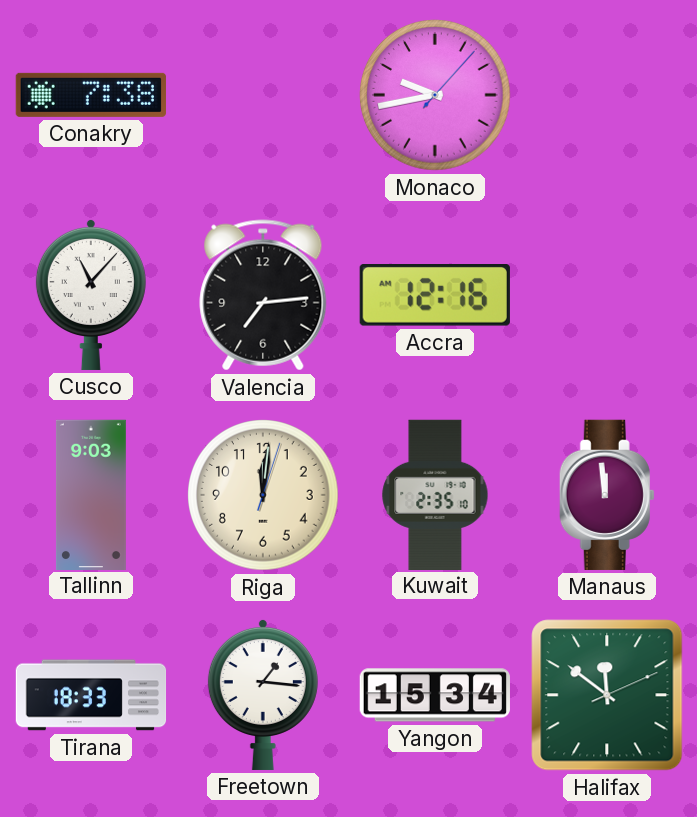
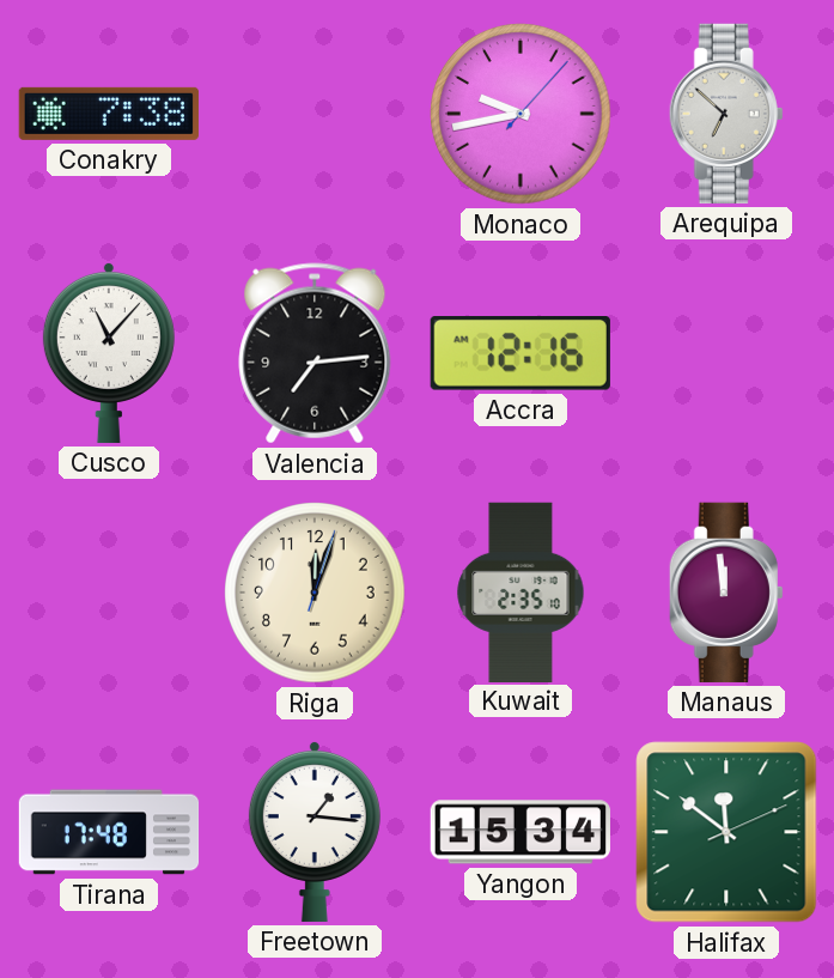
Arequipa: none -> 6:52 (726, 114)
Tallinn: 9:03 -> none (91, 494)
Riga: 12:01 -> 12:03 (315, 593)
Tirana: 18:33 -> 17:48 (109, 832)
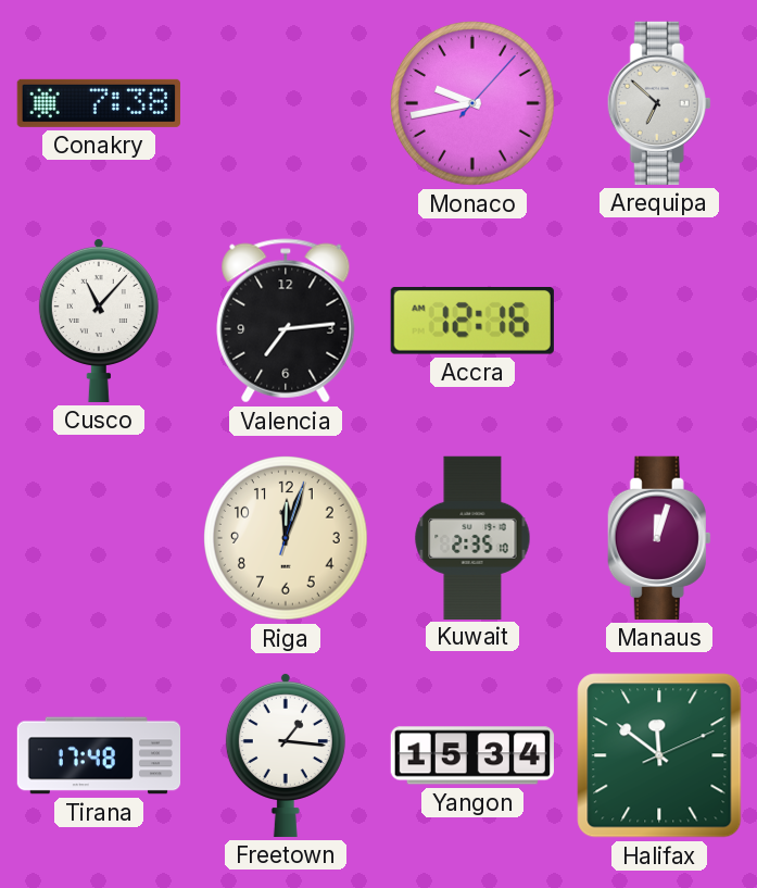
Manaus: 11:59 -> 12:03 (659, 538)
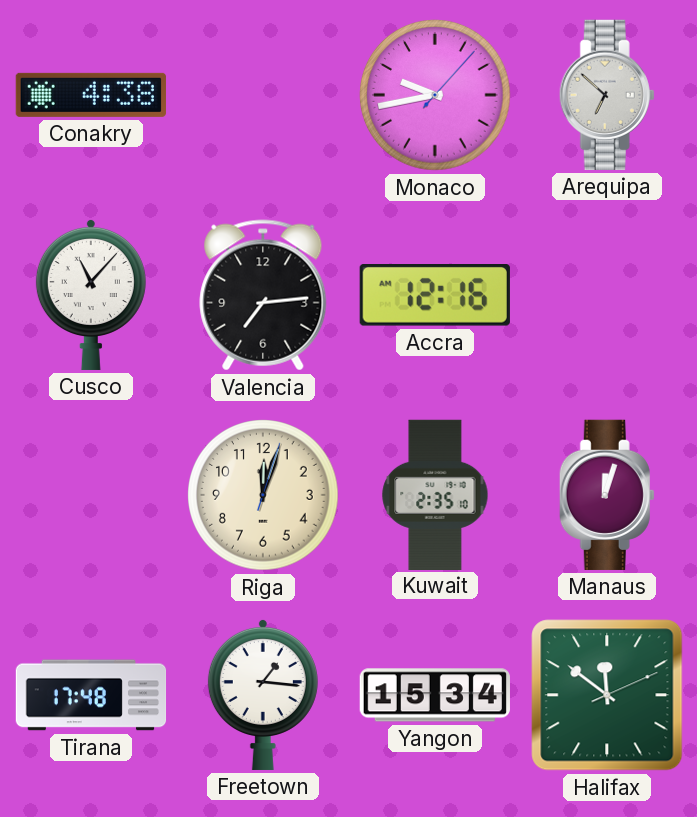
Conakry: 7:38 -> 4:38 (91, 95)
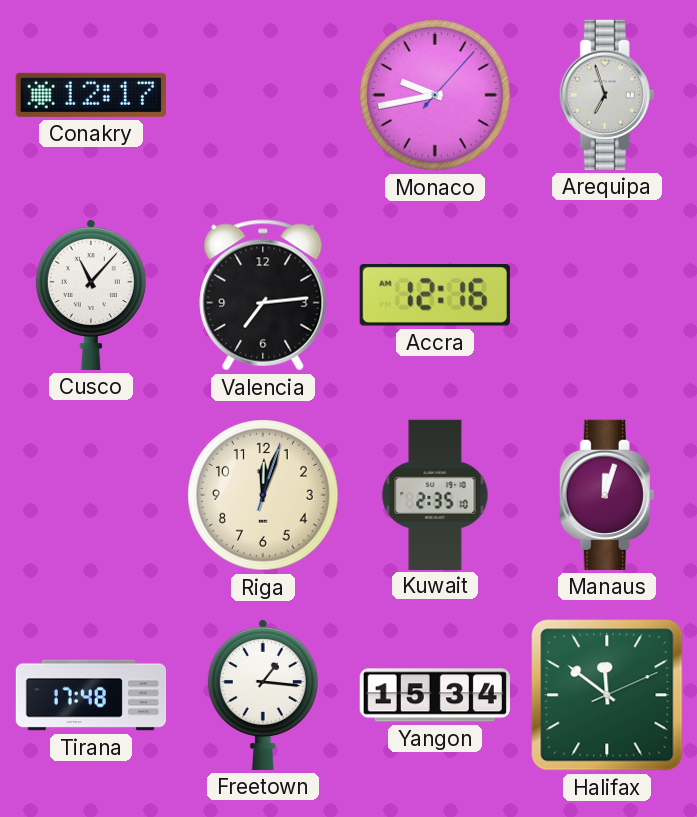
Conakry: 4:38 -> 12:17 (91, 95)
Arequipa: 6:52 -> 6:57 (607, 95)
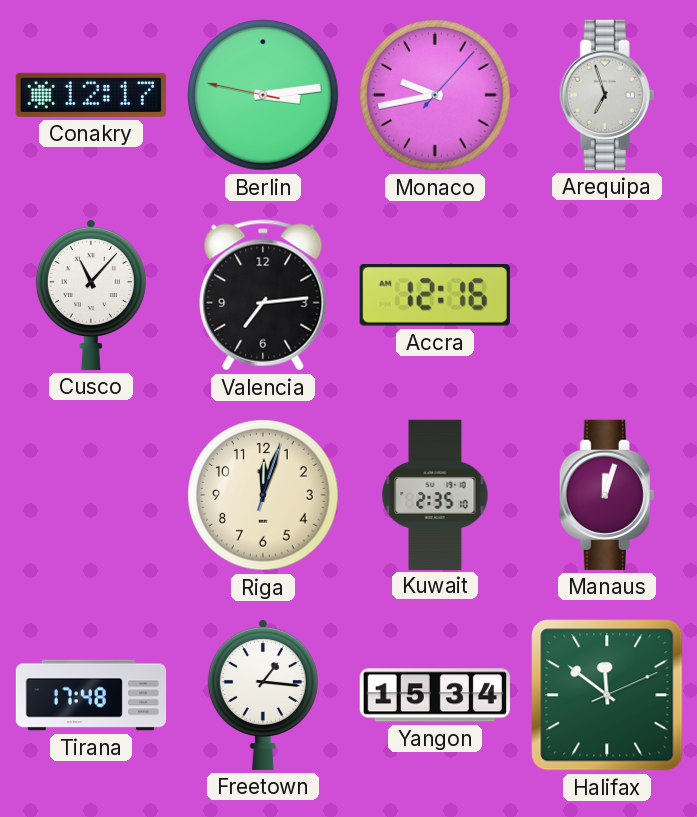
Berlin: none -> 3:13 (263, 95)
